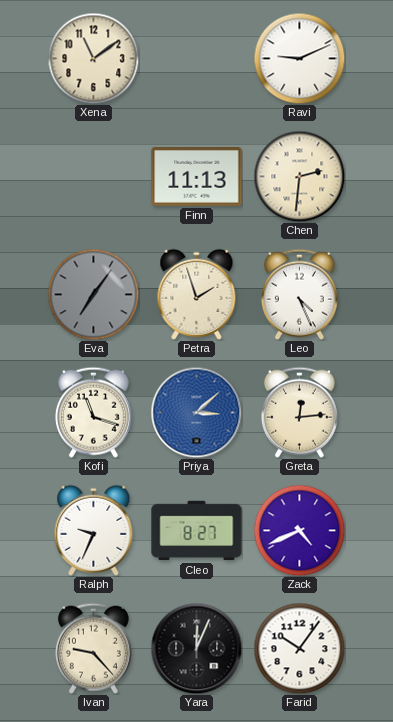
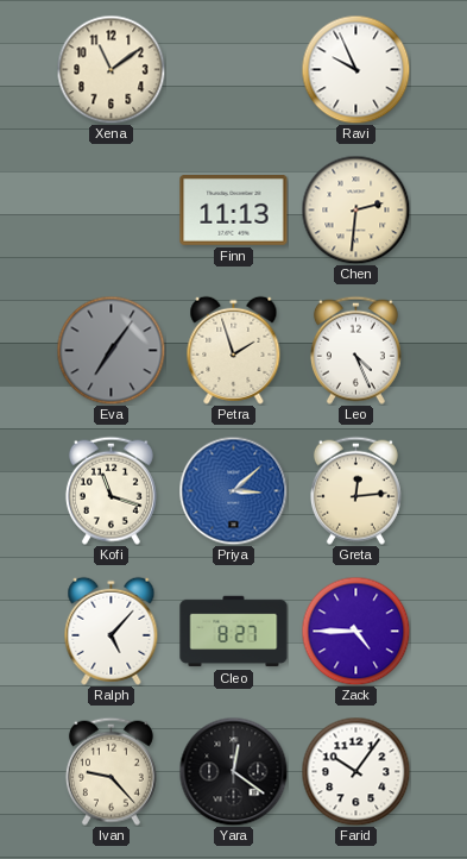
Ravi: 9:11 -> 9:56 (355, 69)
Ralph: 9:34 -> 5:07 (112, 631)
Zack: 4:41 -> 4:45 (355, 631)
Yara: 12:04 -> 12:21 (233, 771)
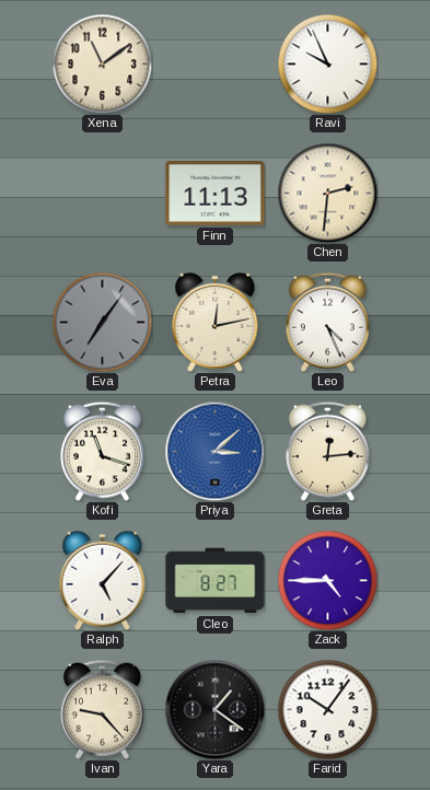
Petra: 1:57 -> 12:13 (216, 322)
Yara: 12:21 -> 1:21 (214, 709)
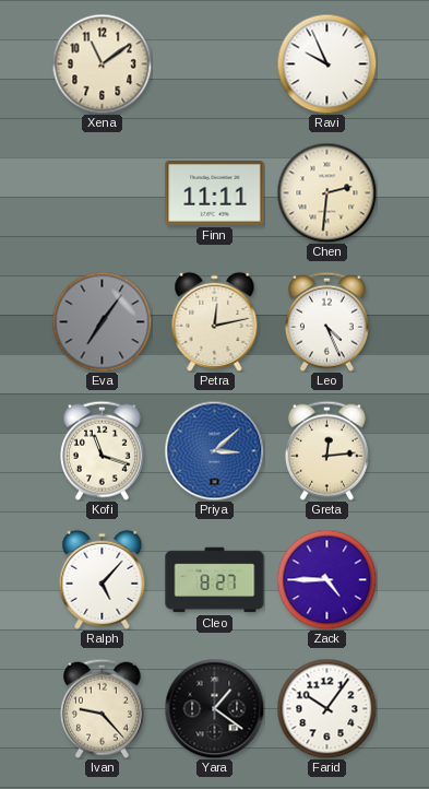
Finn: 11:13 -> 11:11 (215, 193)
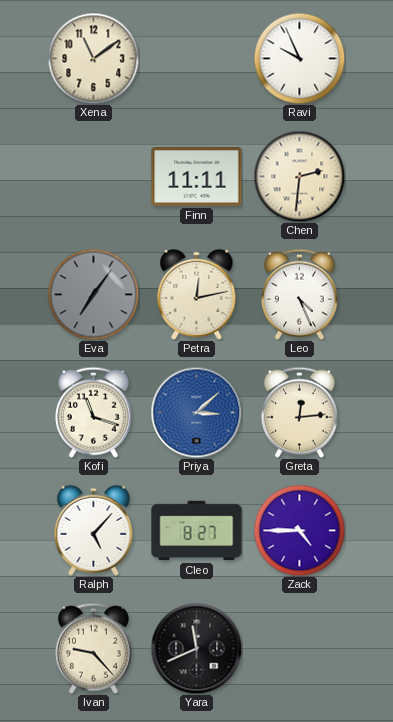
Yara: 1:21 -> 11:41 (196, 648)
Farid: 10:06 -> none (326, 708)
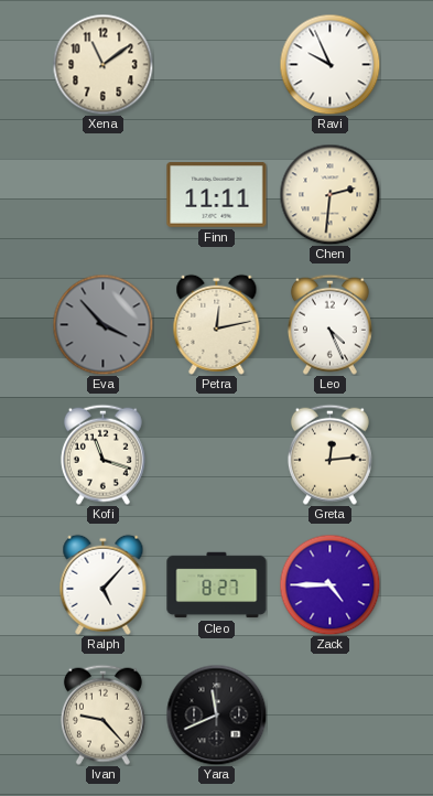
Eva: 7:06 -> 3:53 (102, 324)
Priya: 3:08 -> none (196, 412)
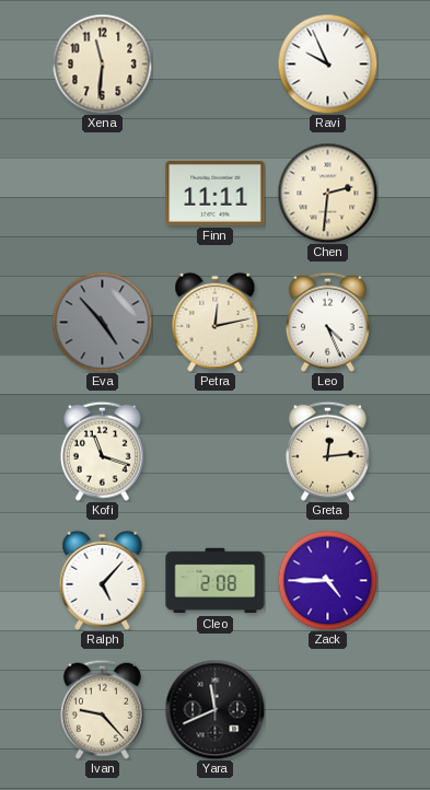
Xena: 11:09 -> 11:31 (102, 63)
Eva: 3:53 -> 4:53 (102, 322)
Cleo: 8:27 -> 2:08 (216, 581)
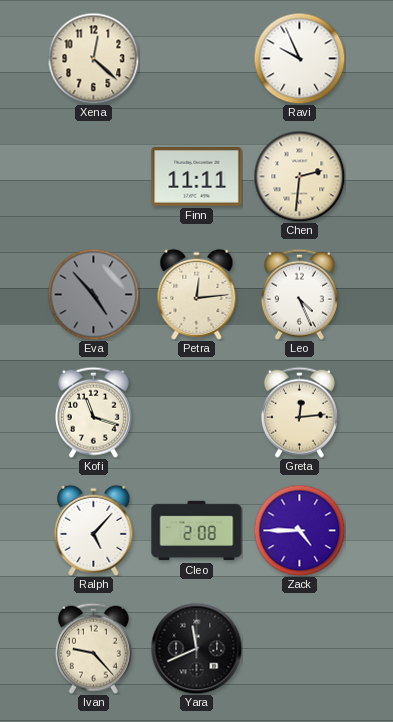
Xena: 11:31 -> 12:22 (93, 58)
Petra: 12:13 -> 12:14 (197, 294)
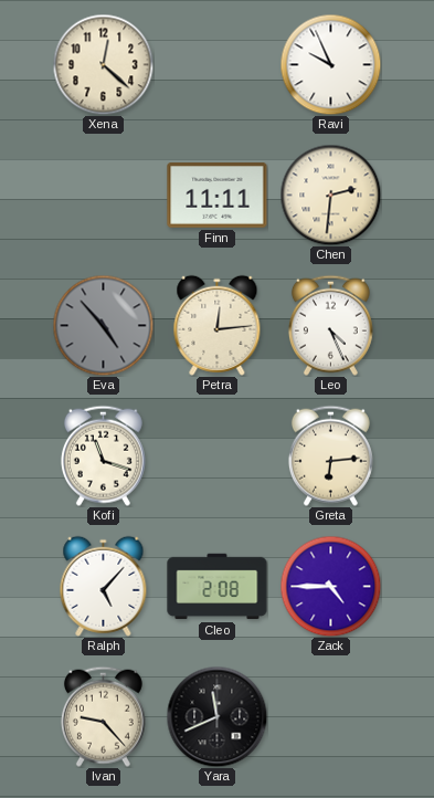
Greta: 12:14 -> 6:14 (330, 455)
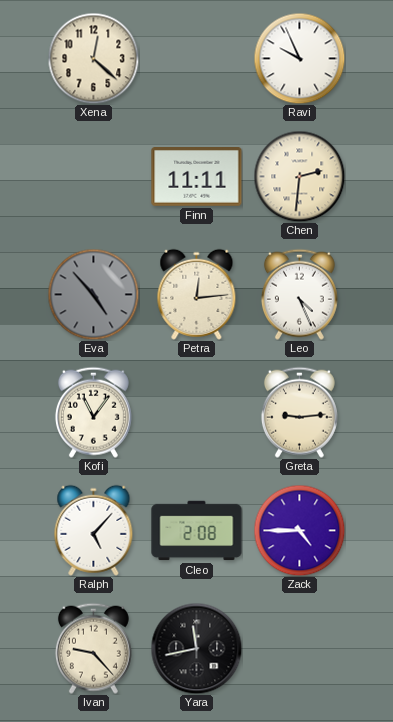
Kofi: 11:18 -> 11:06 (93, 412)
Greta: 6:14 -> 9:14 (299, 412)
Yara: 11:41 -> 11:43 (196, 648)
